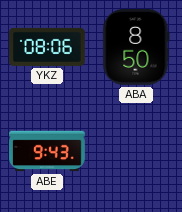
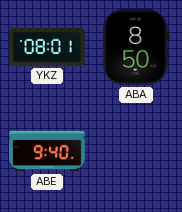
YKZ: 08:06 -> 08:01 (48, 47)
ABE: 9:43 -> 9:40 (48, 151)
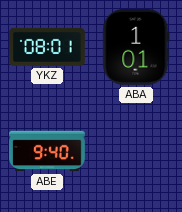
ABA: 8:50 -> 1:01 (136, 47)
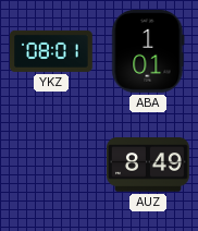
ABE: 9:40 -> none (48, 151)
AUZ: none -> 8:49 (149, 165)
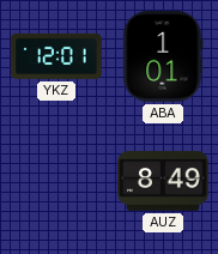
YKZ: 08:01 -> 12:01 (57, 56)
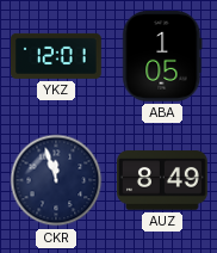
ABA: 1:01 -> 1:05 (162, 56)
CKR: none -> 11:57 (56, 180)
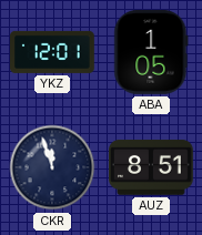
AUZ: 8:49 -> 8:51 (152, 167)
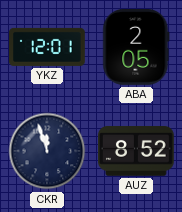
ABA: 1:05 -> 2:05 (136, 47)
AUZ: 8:51 -> 8:52 (137, 151)
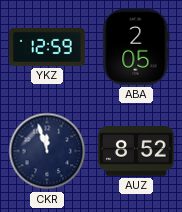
YKZ: 12:01 -> 12:59 (48, 47)
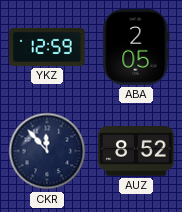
CKR: 11:57 -> 11:53 (47, 151)
